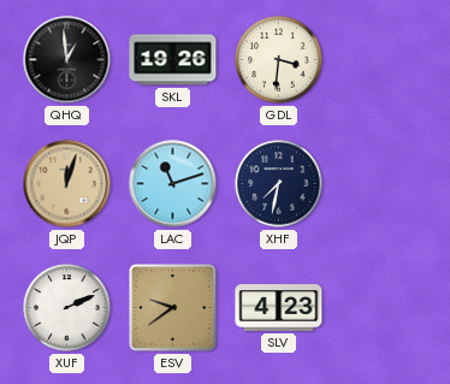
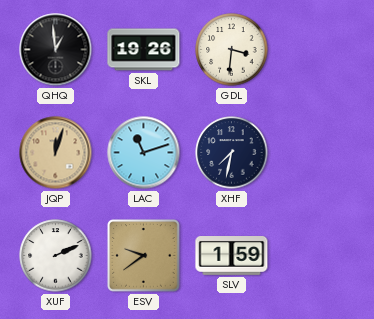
SLV: 4:23 -> 1:59 (232, 256)
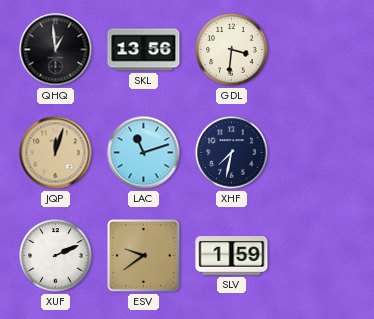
SKL: 19:26 -> 13:56 (144, 50)
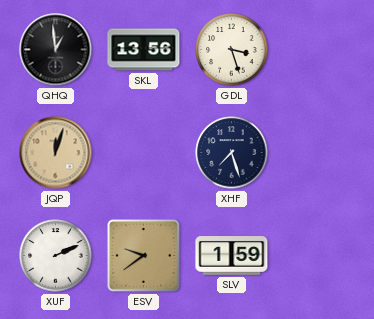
GDL: 3:31 -> 3:27 (232, 50)
LAC: 11:12 -> none (144, 153)
XHF: 7:32 -> 7:27 (232, 153)
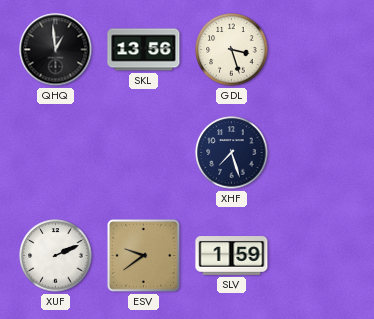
JQP: 12:03 -> none (56, 153)
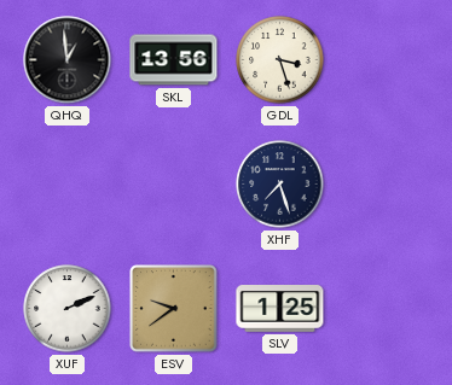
SLV: 1:59 -> 1:25 (280, 309)
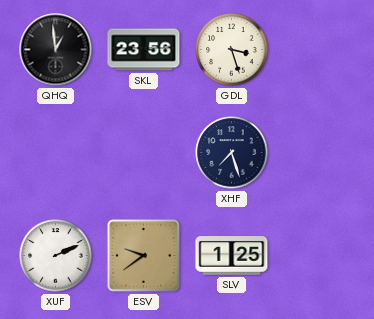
SKL: 13:56 -> 23:56 (144, 50)
